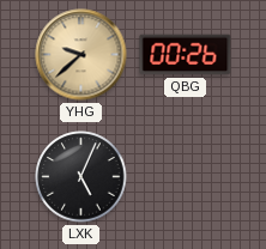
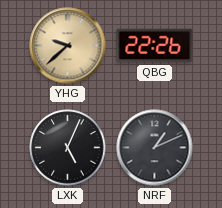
QBG: 00:26 -> 22:26 (155, 46)
NRF: none -> 1:11 (155, 148)
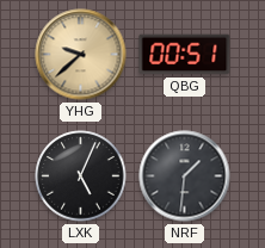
QBG: 22:26 -> 00:51 (185, 55)
NRF: 1:11 -> 1:31 (185, 176)
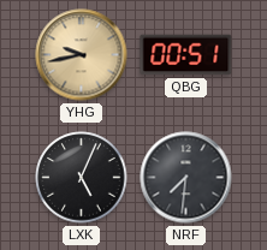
YHG: 9:38 -> 9:43 (82, 55)
NRF: 1:31 -> 7:31 (186, 178)
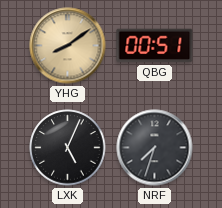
YHG: 9:43 -> 8:09 (68, 46)
NRF: 7:31 -> 7:33 (155, 148)
